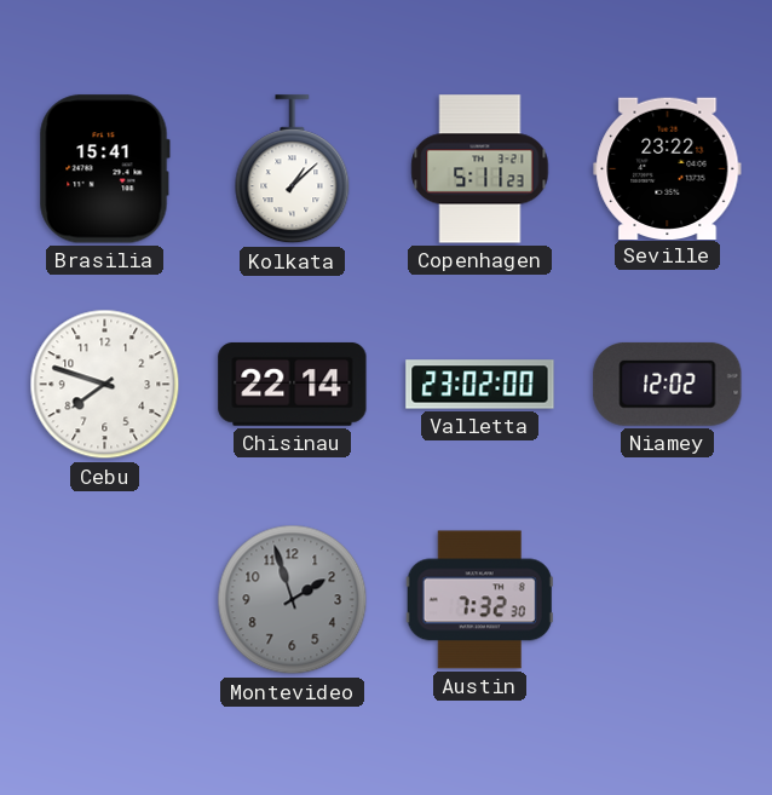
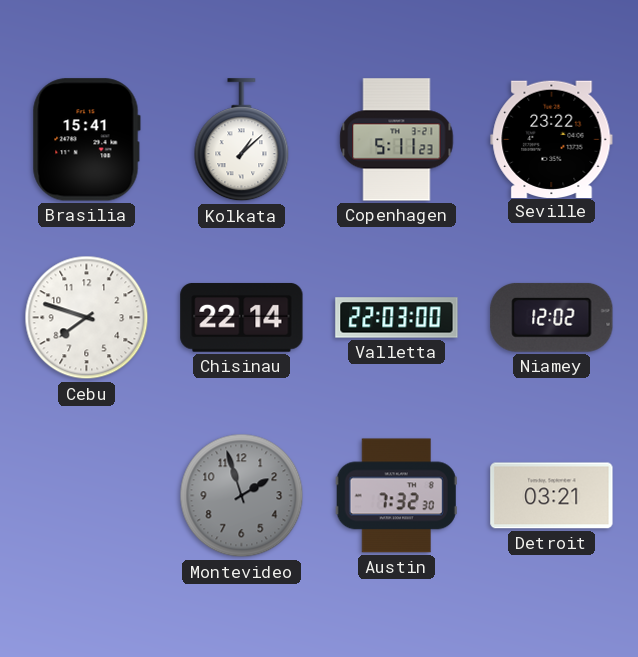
Valletta: 23:02 -> 22:03 (397, 318)
Detroit: none -> 03:21 (552, 496)
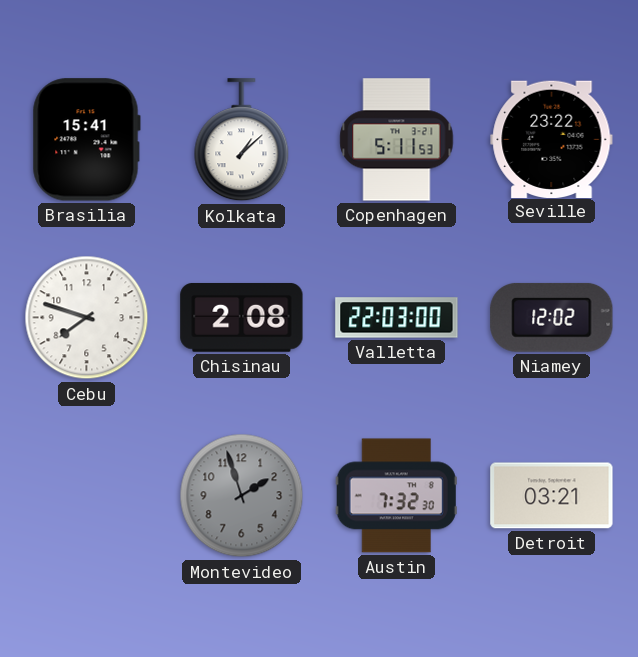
Copenhagen: 5:11:23 -> 5:11:53 (397, 140)
Chisinau: 22:14 -> 2:08 (242, 317)
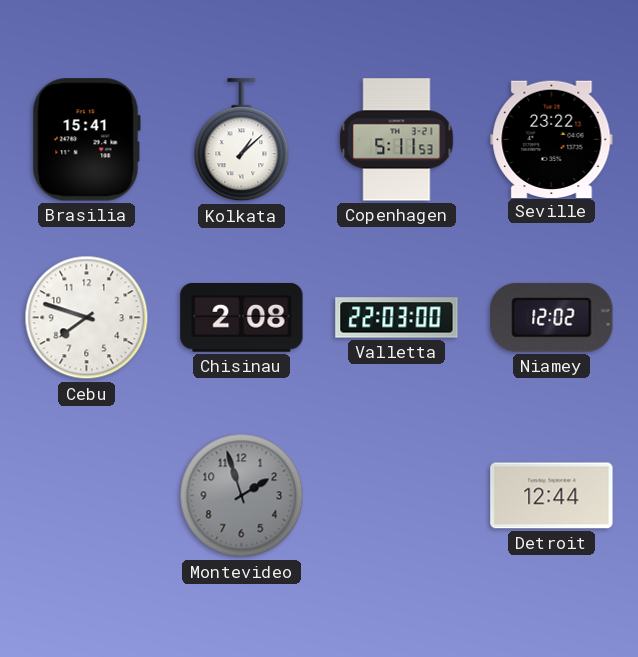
Austin: 7:32 -> none (396, 496)
Detroit: 03:21 -> 12:44 (552, 496)
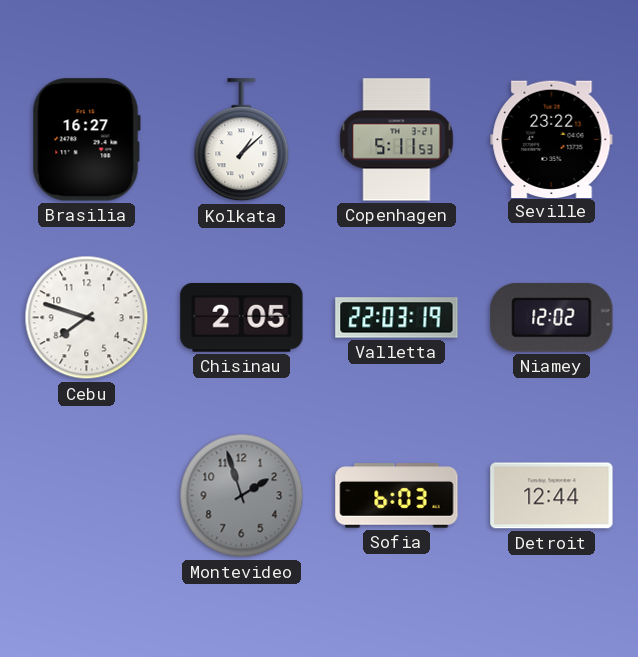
Brasilia: 15:41 -> 16:27 (86, 140)
Chisinau: 2:08 -> 2:05 (242, 317)
Valletta: 22:03:00 -> 22:03:19 (397, 318)
Sofia: none -> 6:03 (397, 496)
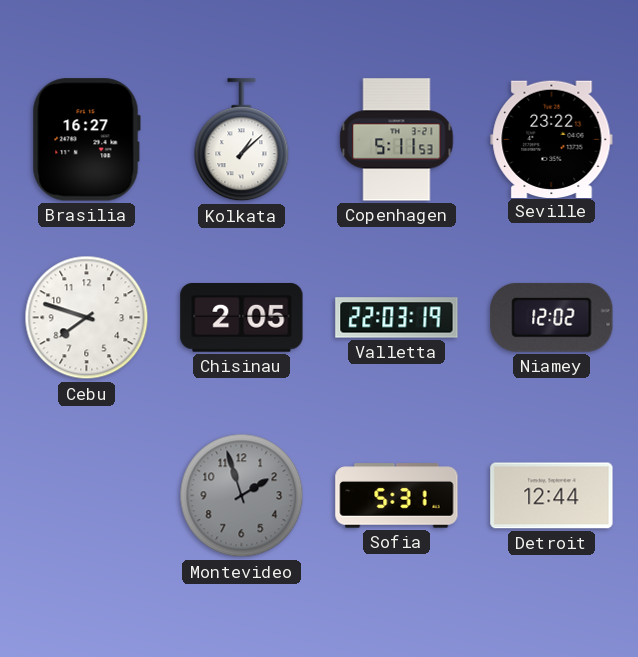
Sofia: 6:03 -> 5:31 (397, 496)
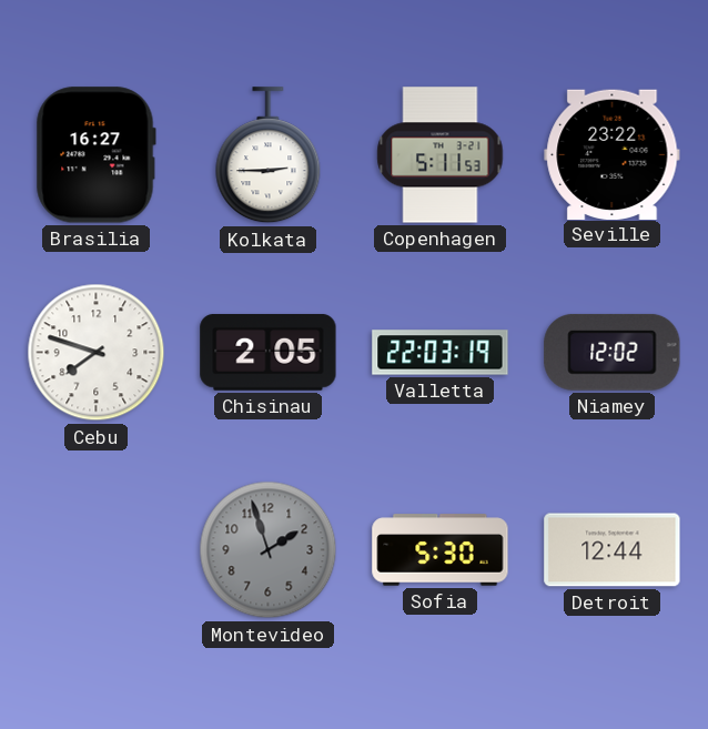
Kolkata: 1:08 -> 2:45 (269, 155)
Sofia: 5:31 -> 5:30 (441, 550)
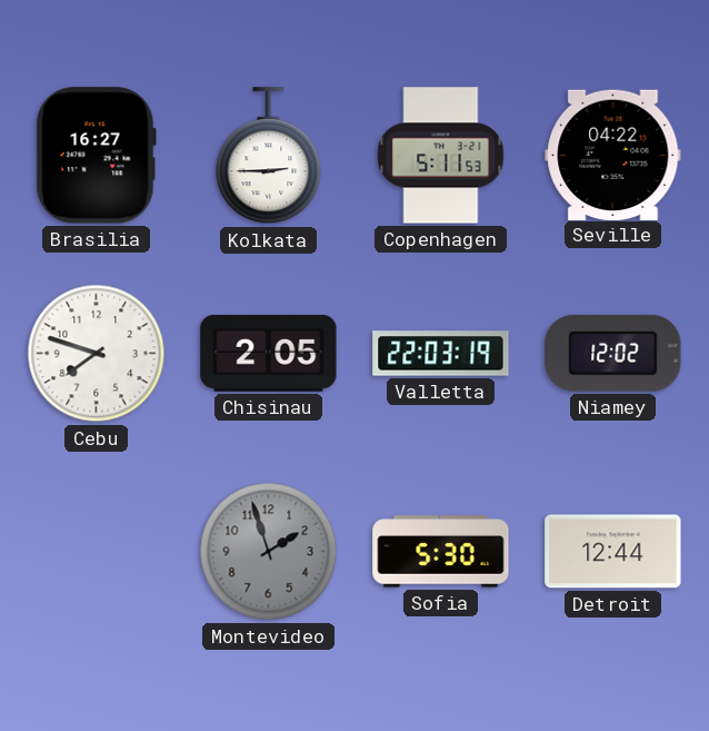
Seville: 23:22 -> 04:22 (613, 155)
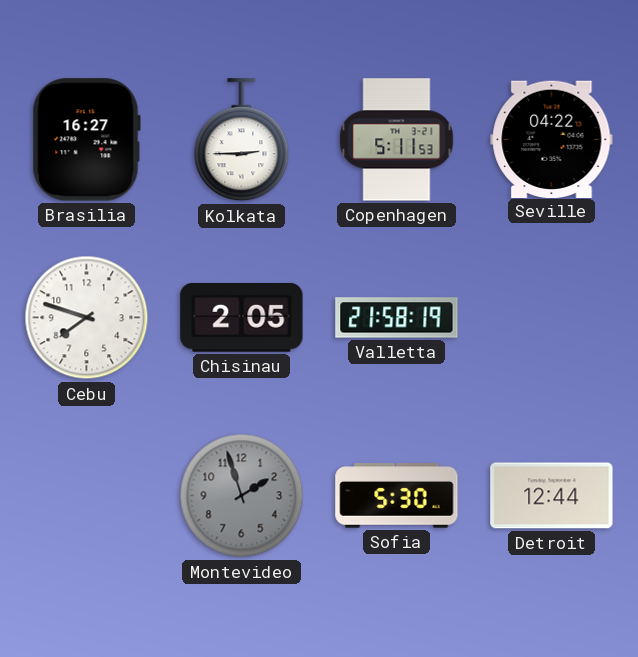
Valletta: 22:03 -> 21:58 (397, 318)
Niamey: 12:02 -> none (613, 353)
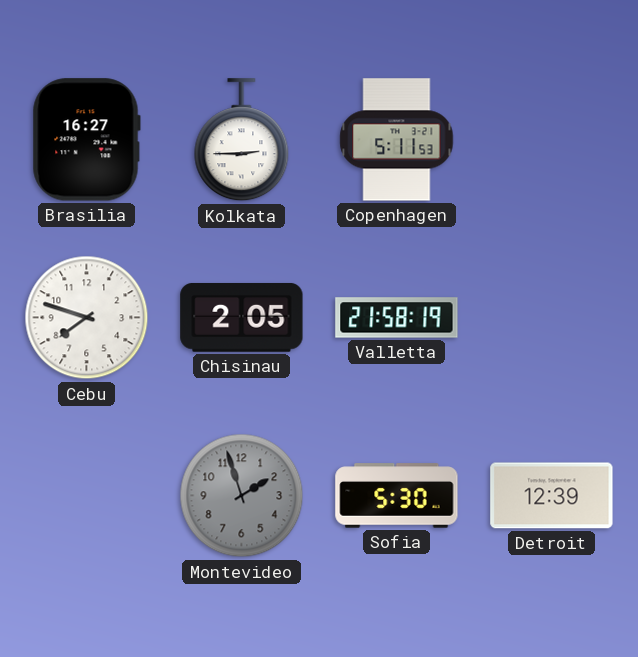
Seville: 04:22 -> none (552, 139)
Detroit: 12:44 -> 12:39 (552, 496)
